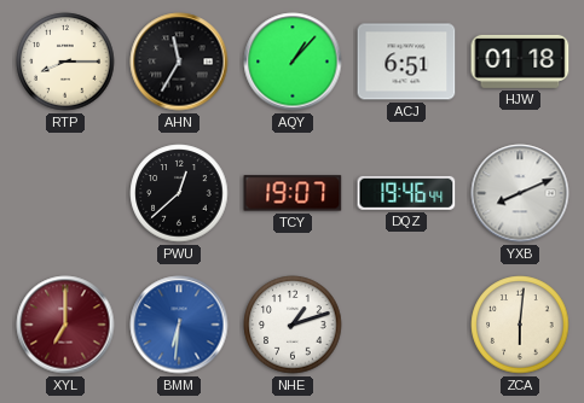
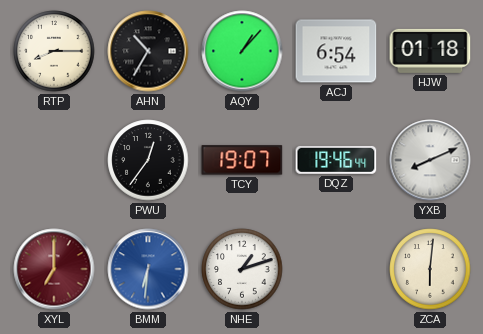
AHN: 11:35 -> 10:35 (148, 51)
ACJ: 6:51 -> 6:54 (336, 51)
PWU: 12:38 -> 12:36 (148, 160)
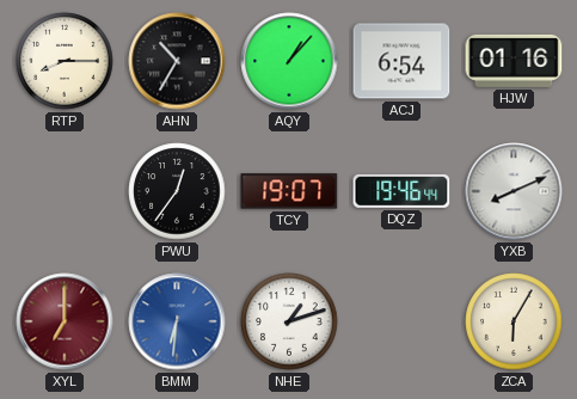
HJW: 01:18 -> 01:16 (514, 61)
ZCA: 6:01 -> 6:05 (514, 321)
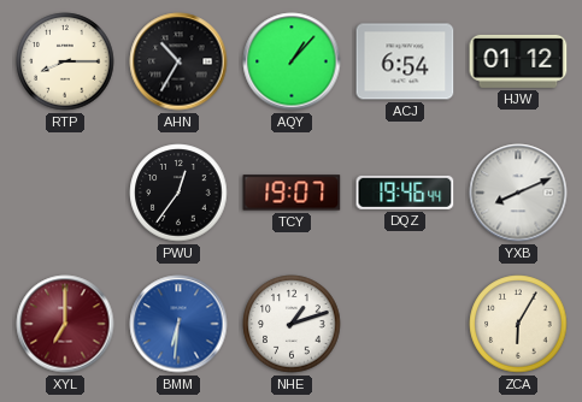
HJW: 01:16 -> 01:12 (518, 61)
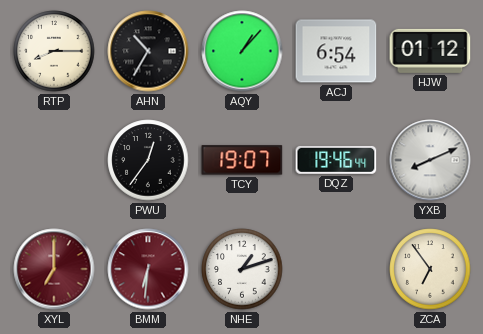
BMM dial: blue -> burgundy (148, 269)
ZCA: 6:05 -> 6:54 (430, 269)
